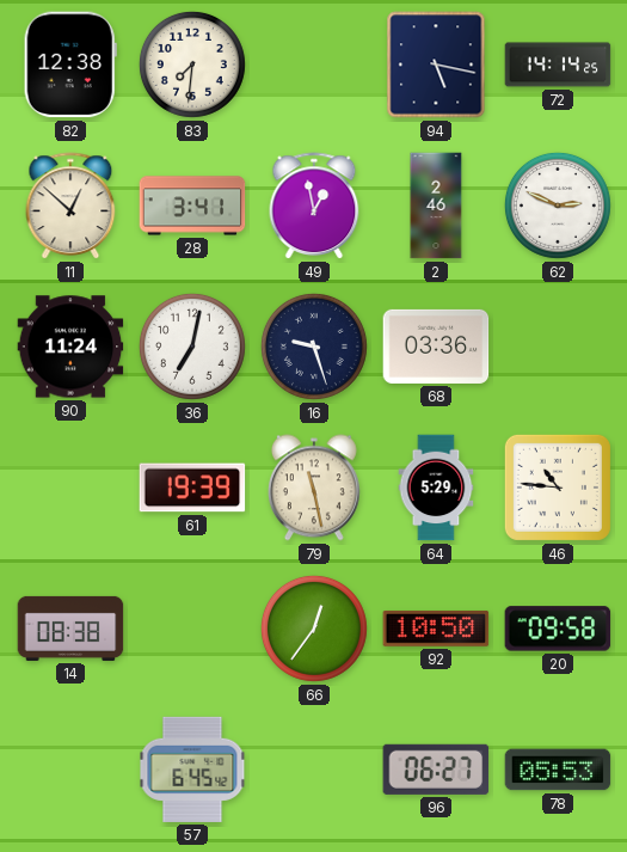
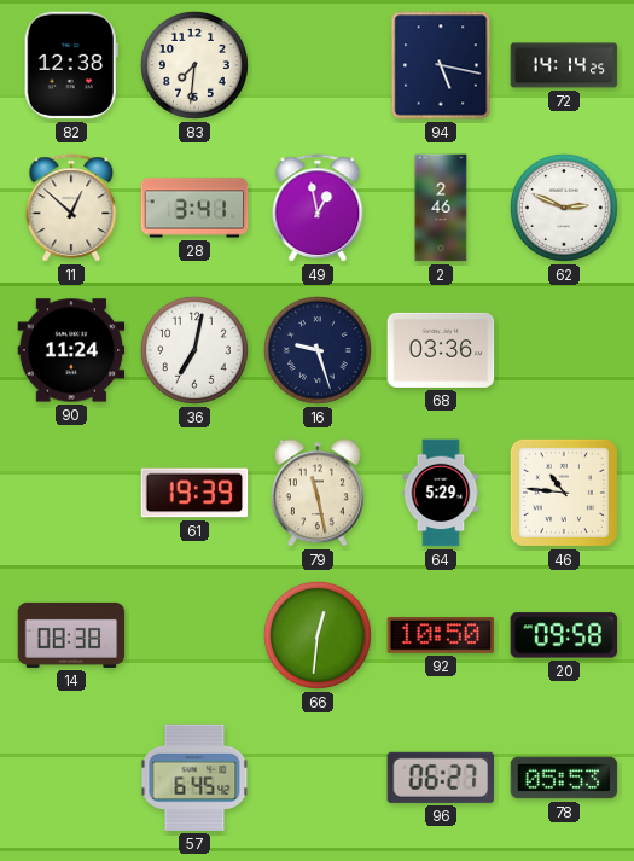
66: 12:36 -> 12:31 (318, 635)
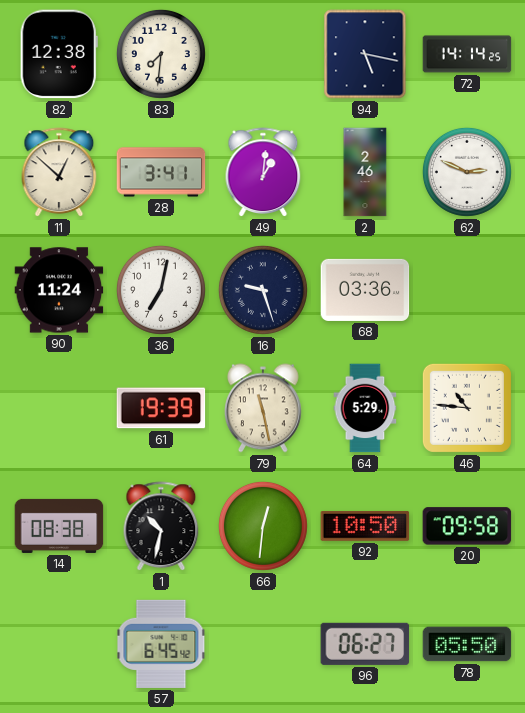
49: 12:58 -> 1:01 (263, 172)
1: none -> 10:32 (161, 526)
78: 05:53 -> 05:50 (467, 644)
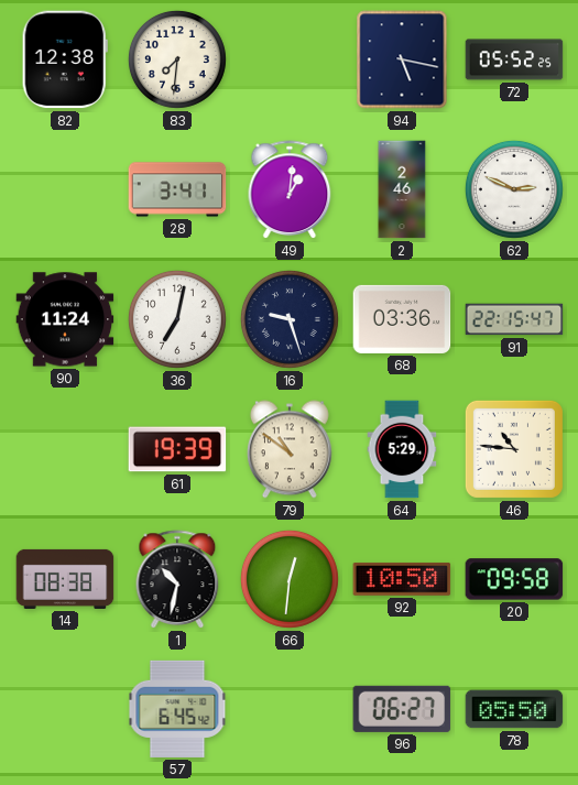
72: 14:14 -> 05:52 (514, 59)
11: 12:52 -> none (59, 172)
91: none -> 22:15 (514, 319)
79: 11:28 -> 10:51 (290, 449)
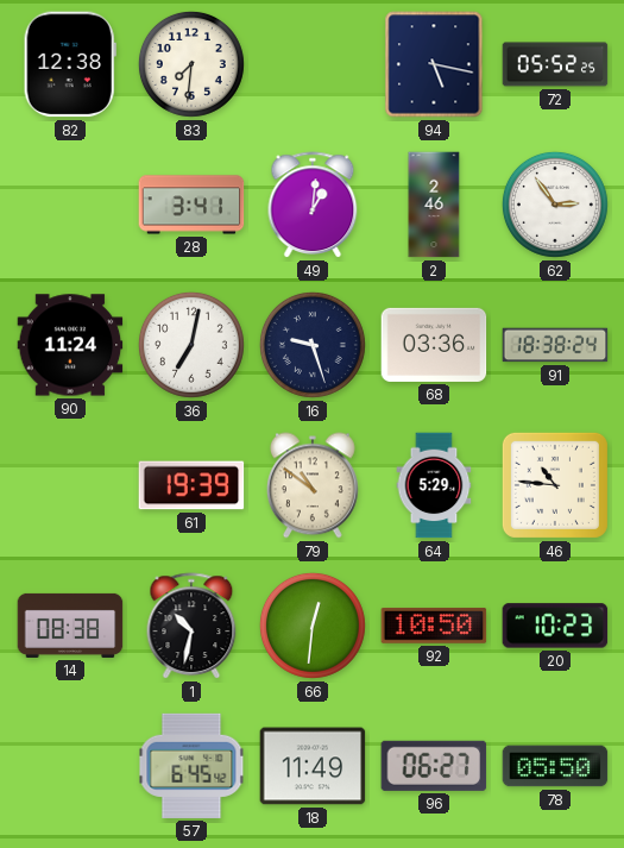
62: 2:49 -> 2:54 (555, 205)
91: 22:15 -> 18:38 (555, 345)
20: 09:58 -> 10:23 (555, 626)
18: none -> 11:49 (313, 766)
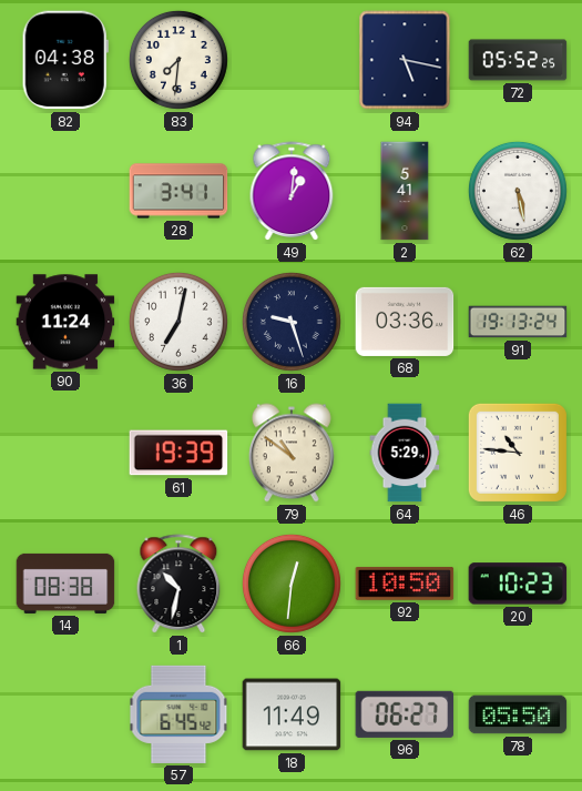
82: 12:38 -> 04:38 (65, 60)
2: 2:46 -> 5:41 (405, 191)
62: 2:54 -> 5:28 (518, 191)
91: 18:38 -> 19:13 (518, 322)
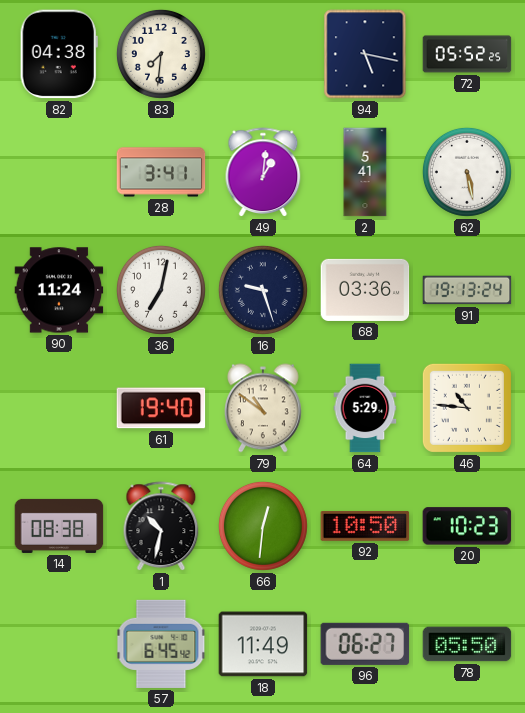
61: 19:39 -> 19:40 (161, 408)
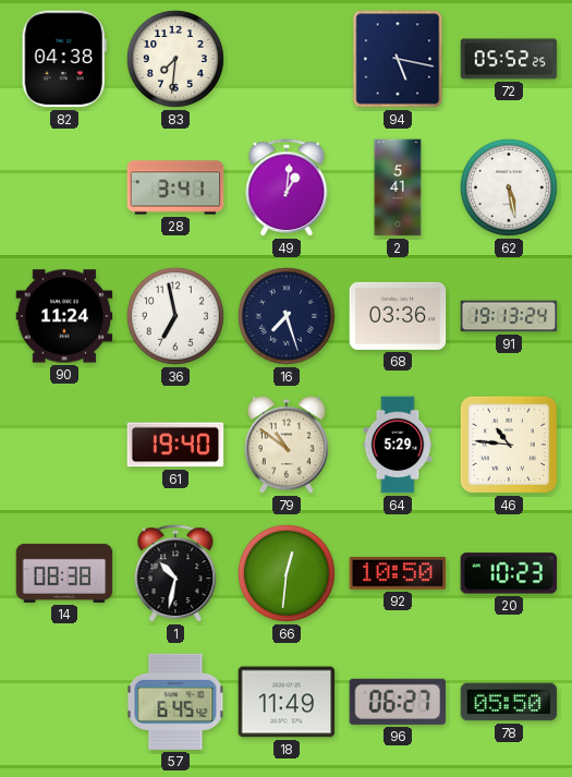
36: 7:02 -> 6:58 (175, 316)
16: 9:27 -> 7:27 (287, 316)
